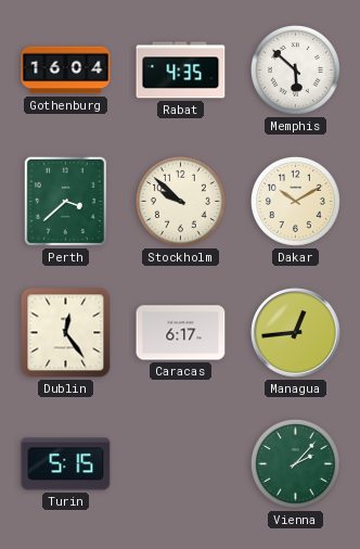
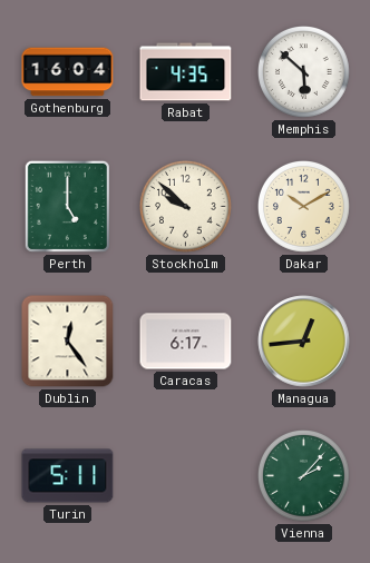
Perth: 3:38 -> 5:00 (67, 206)
Turin: 5:15 -> 5:11 (68, 476)
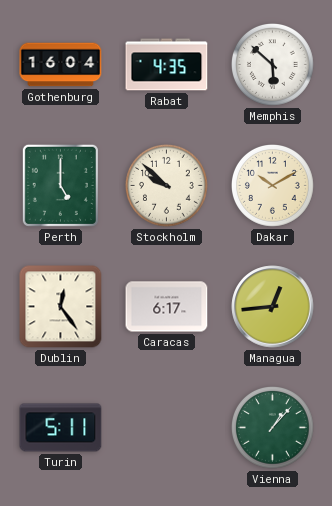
Vienna: 2:07 -> 1:07 (273, 428)
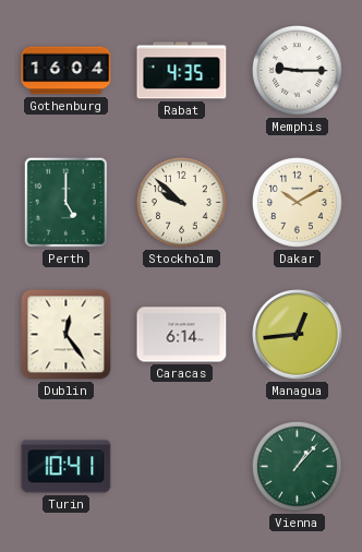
Memphis: 5:52 -> 9:15 (298, 71)
Caracas: 6:17 -> 6:14 (182, 335)
Turin: 5:11 -> 10:41 (67, 467)
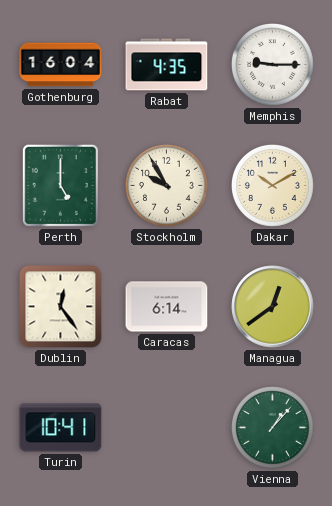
Stockholm: 9:52 -> 9:55 (167, 186)
Managua: 12:44 -> 12:39 (273, 307)
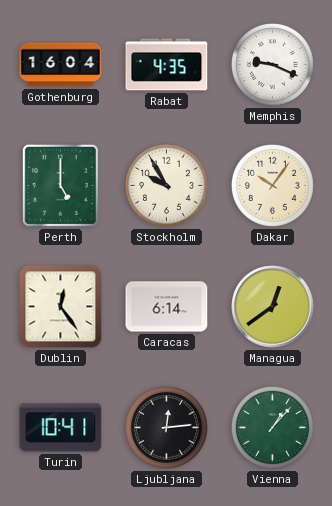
Memphis: 9:15 -> 9:19 (273, 65)
Dakar: 10:10 -> 10:06 (273, 186)
Ljubljana: none -> 12:14 (167, 428)
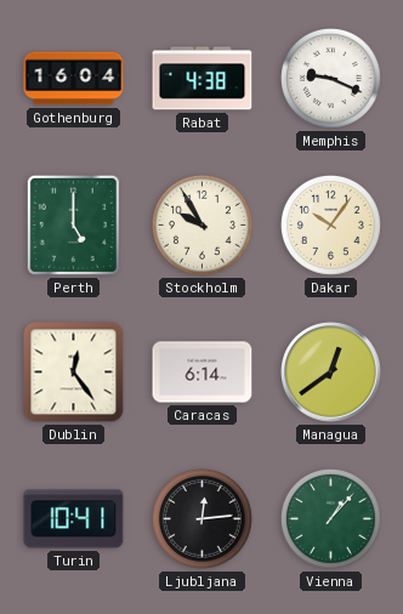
Rabat: 4:35 -> 4:38 (203, 79)
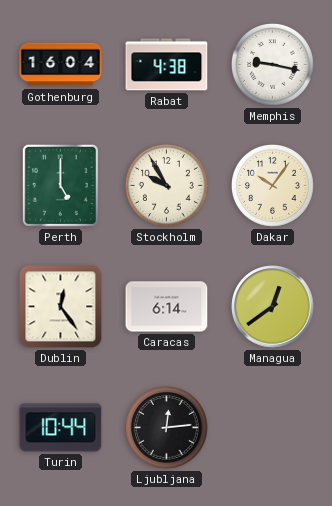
Memphis: 9:19 -> 9:17 (273, 65)
Turin: 10:41 -> 10:44 (61, 428)
Vienna: 1:07 -> none (331, 519)
